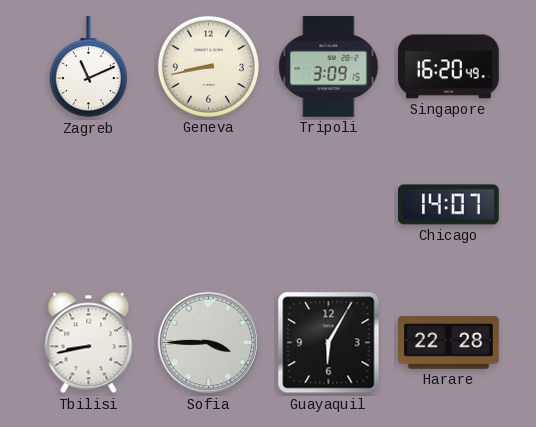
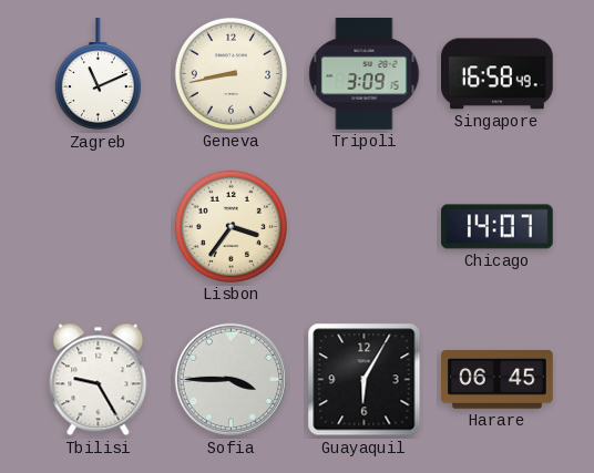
Singapore: 16:20 -> 16:58 (498, 74)
Lisbon: none -> 3:36 (231, 226)
Tbilisi: 8:43 -> 9:25 (99, 380)
Harare: 22:28 -> 06:45 (498, 380)
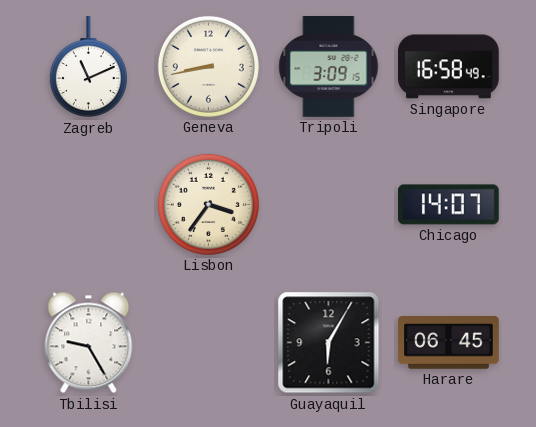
Sofia: 3:45 -> none (232, 380)
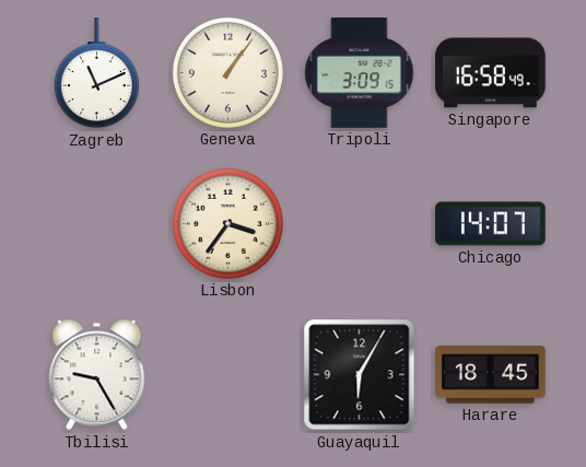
Geneva: 8:43 -> 1:06 (227, 72)
Harare: 06:45 -> 18:45 (491, 375)
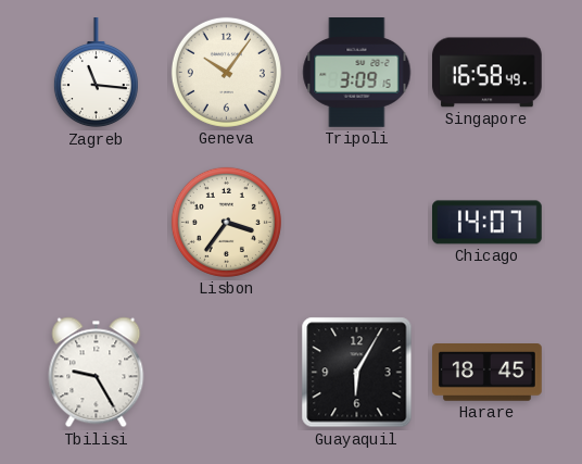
Zagreb: 11:11 -> 11:16 (96, 74)
Geneva: 1:06 -> 10:06 (226, 72)
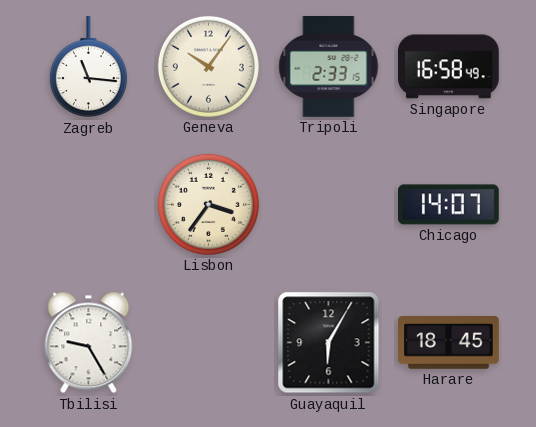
Tripoli: 3:09 -> 2:33 (329, 67)
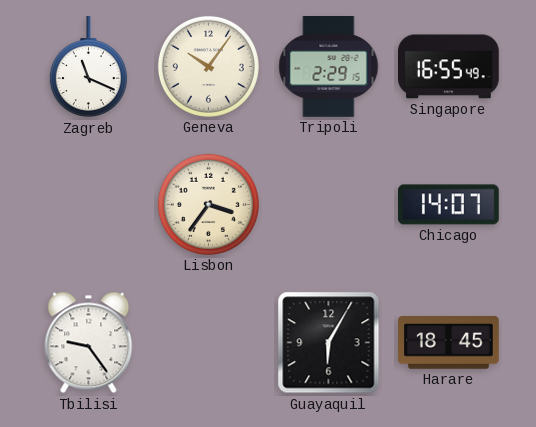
Zagreb: 11:16 -> 11:19 (88, 68)
Tripoli: 2:33 -> 2:29 (329, 67)
Singapore: 16:58 -> 16:55 (449, 67)
Tbilisi: 9:25 -> 9:24 (89, 343)
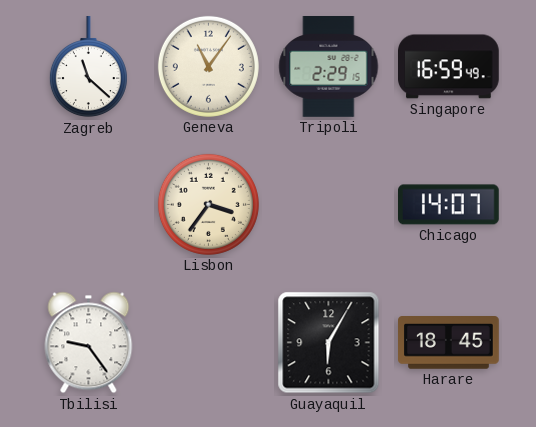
Zagreb: 11:19 -> 11:22 (88, 68)
Geneva: 10:06 -> 11:06 (208, 66)
Singapore: 16:55 -> 16:59 (449, 67)
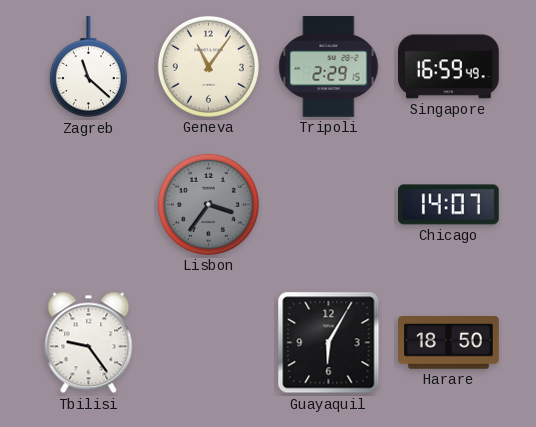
Lisbon dial: cream -> grey (208, 204)
Harare: 18:45 -> 18:50 (449, 343)
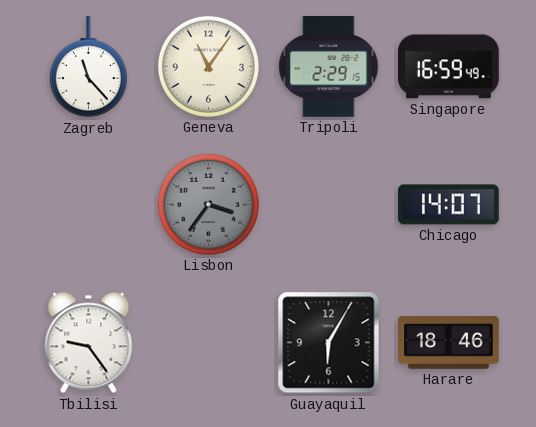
Zagreb: 11:22 -> 11:23 (88, 68)
Harare: 18:50 -> 18:46 (449, 343)
